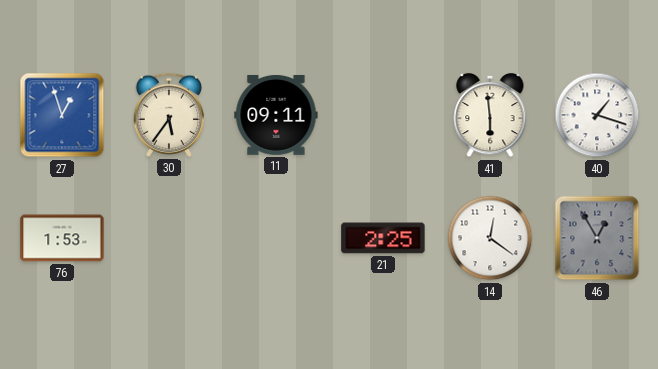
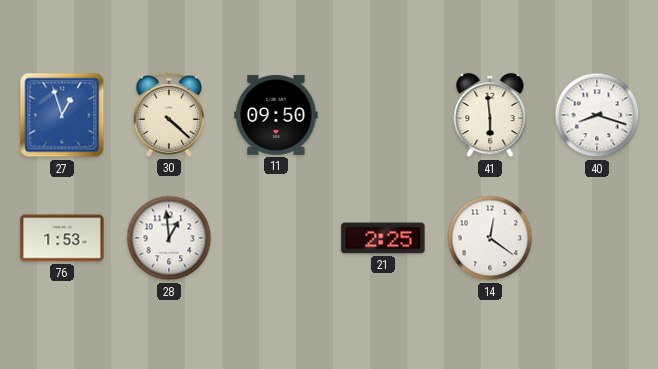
30: 5:36 -> 4:22 (168, 115)
11: 09:11 -> 09:50 (276, 115)
40: 1:18 -> 8:18 (597, 115)
28: none -> 12:59 (169, 238)
46: 12:55 -> none (597, 238)
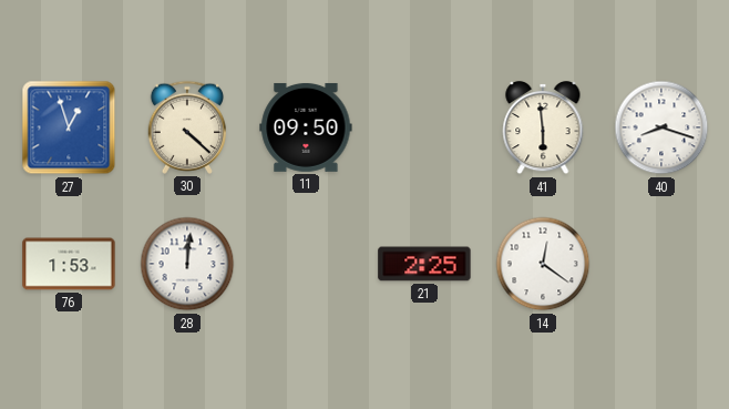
28: 12:59 -> 12:01 (187, 264)
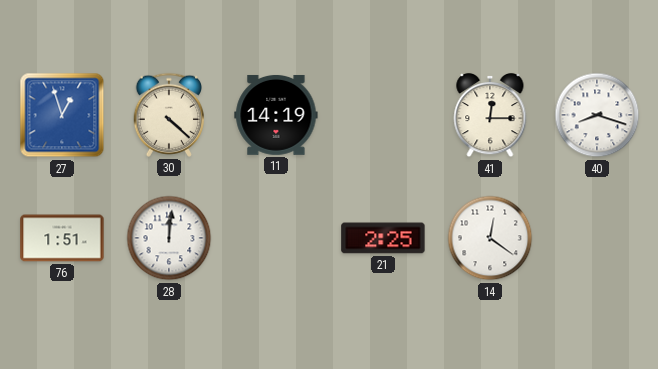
11: 09:50 -> 14:19 (276, 115)
41: 5:59 -> 12:15 (490, 115)
76: 1:53 -> 1:51 (62, 238)
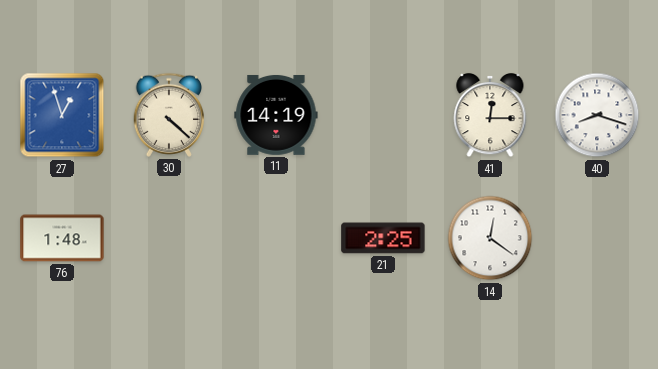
76: 1:51 -> 1:48 (62, 238)
28: 12:01 -> none (169, 238)
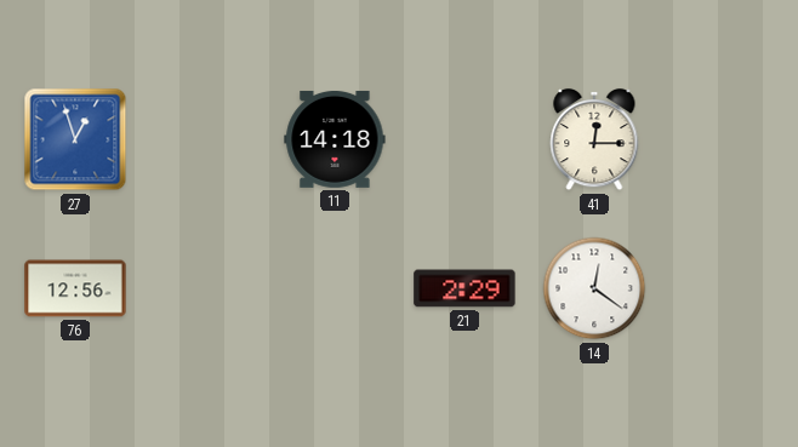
30: 4:22 -> none (168, 115)
11: 14:19 -> 14:18 (335, 139)
40: 8:18 -> none (597, 115)
76: 1:48 -> 12:56 (75, 288)
21: 2:25 -> 2:29 (464, 288)
